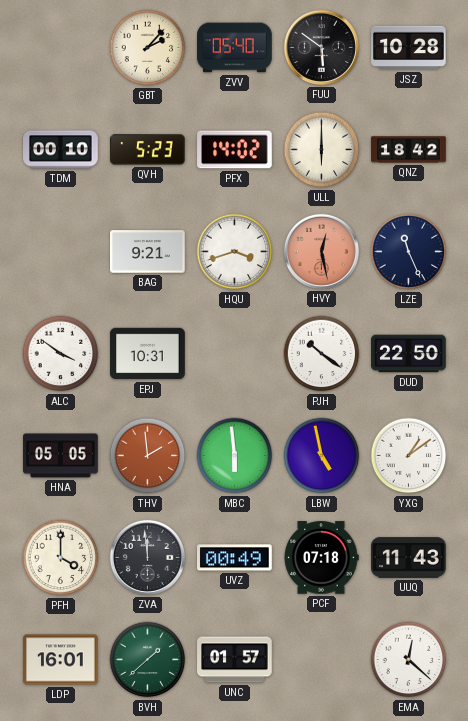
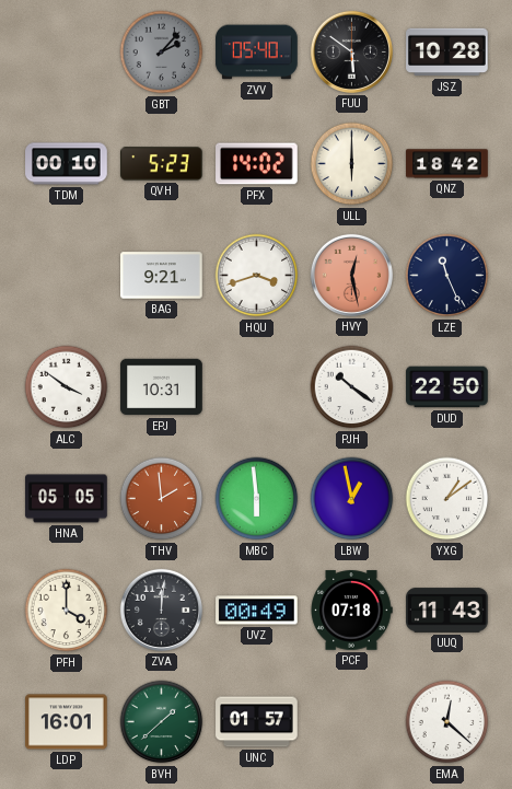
GBT dial: cream -> grey (162, 53)
LBW: 4:58 -> 12:58 (352, 499)
ZVA: 11:59 -> 12:01 (161, 610)
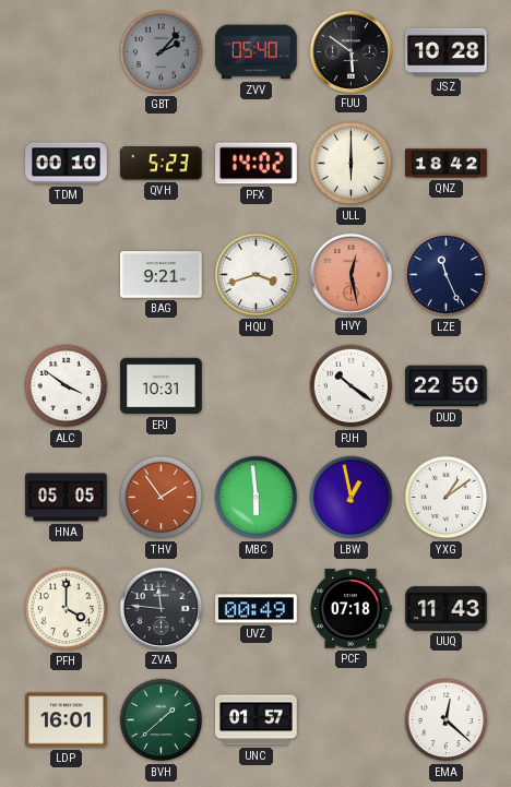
THV: 1:59 -> 1:54 (162, 498)
ZVA: 12:01 -> 11:46 (161, 608)
